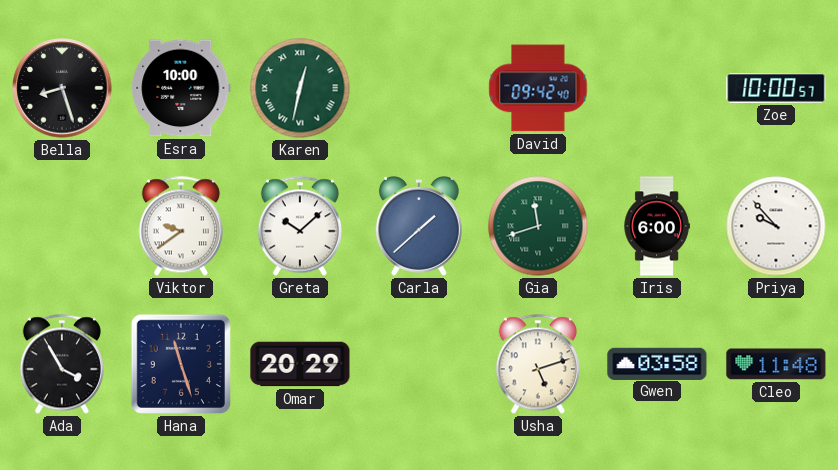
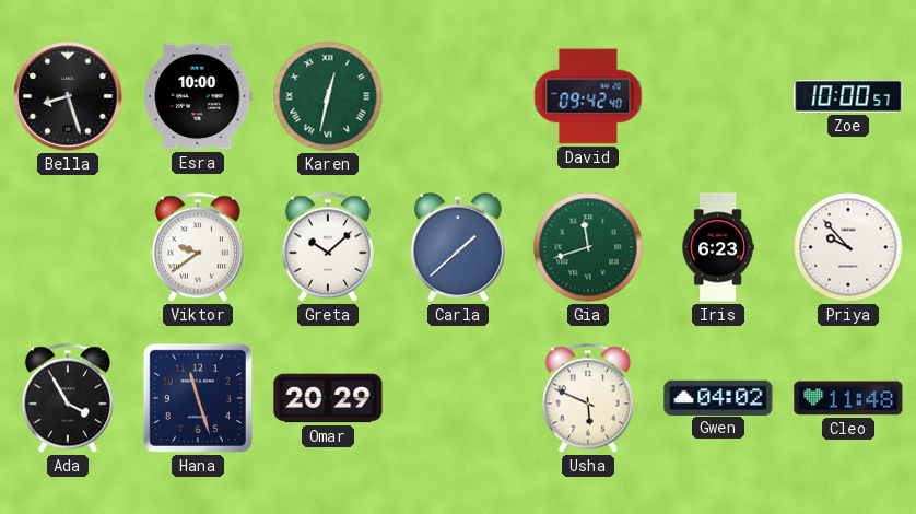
Iris: 6:00 -> 6:23 (718, 247)
Usha: 5:12 -> 5:49 (588, 398)
Gwen: 03:58 -> 04:02 (718, 397)
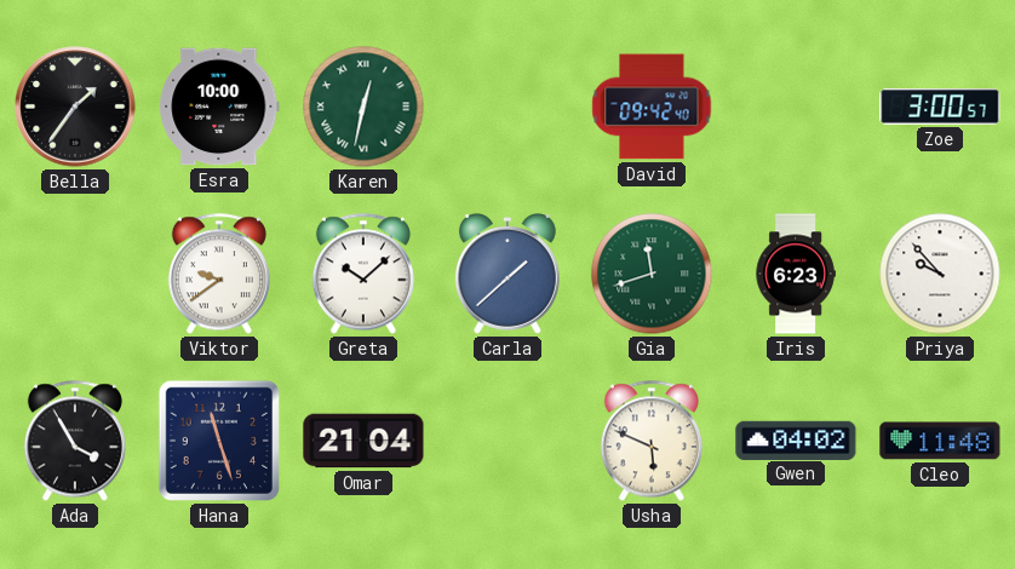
Bella: 8:27 -> 1:36 (75, 107)
Zoe: 10:00 -> 3:00 (940, 108)
Omar: 20:29 -> 21:04 (363, 441)
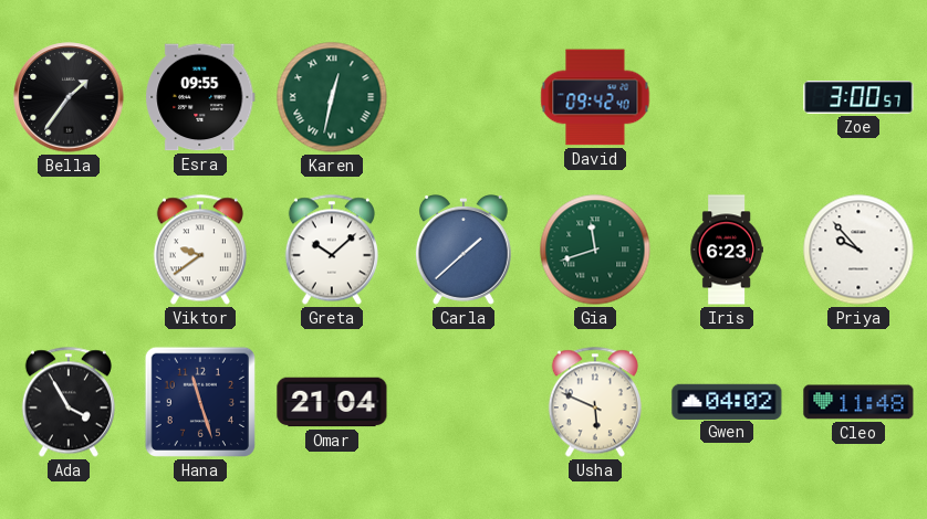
Esra: 10:00 -> 09:55 (200, 97)
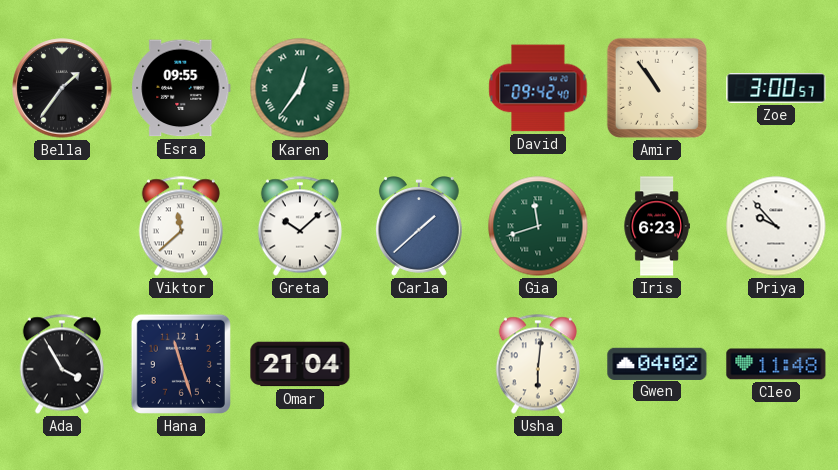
Karen: 12:32 -> 12:36 (300, 88)
Amir: none -> 10:54 (657, 88)
Viktor: 9:39 -> 11:38 (181, 226)
Usha: 5:49 -> 6:01 (538, 364)
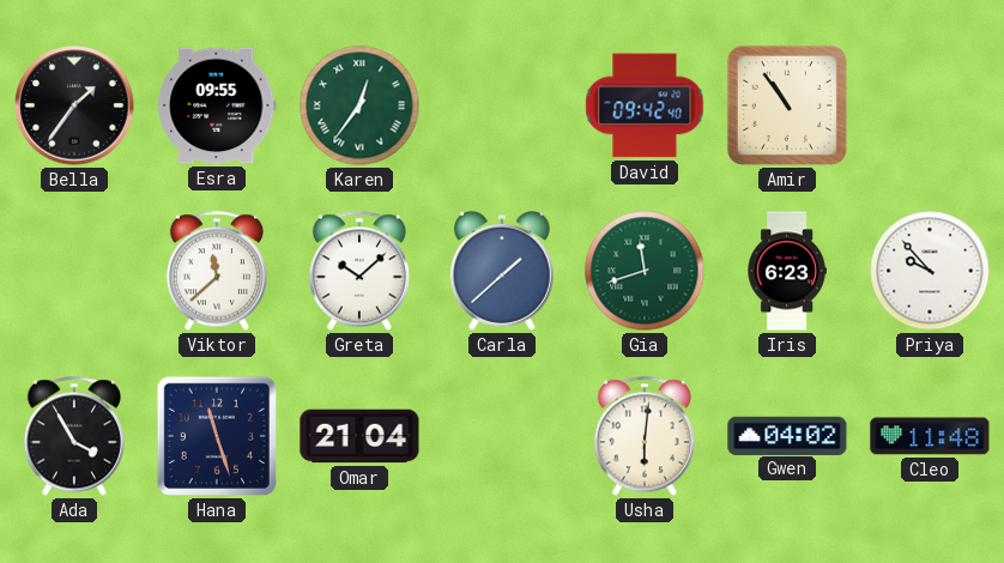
Zoe: 3:00 -> none (776, 89)
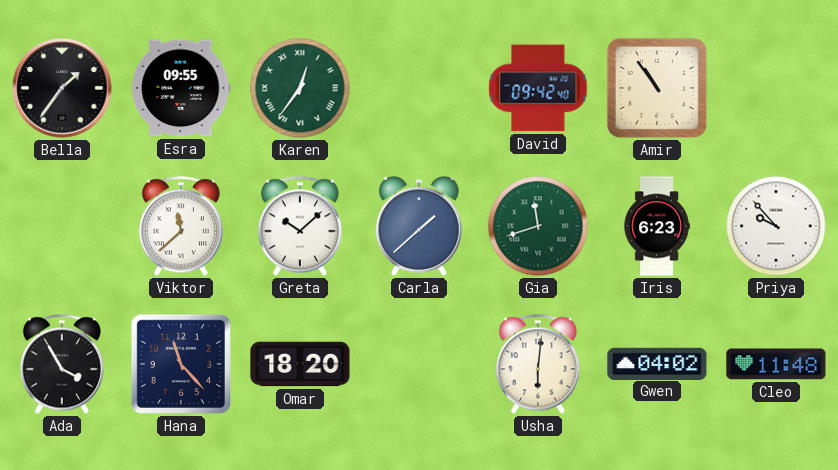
Hana: 11:27 -> 11:23 (181, 364)
Omar: 21:04 -> 18:20 (300, 364)
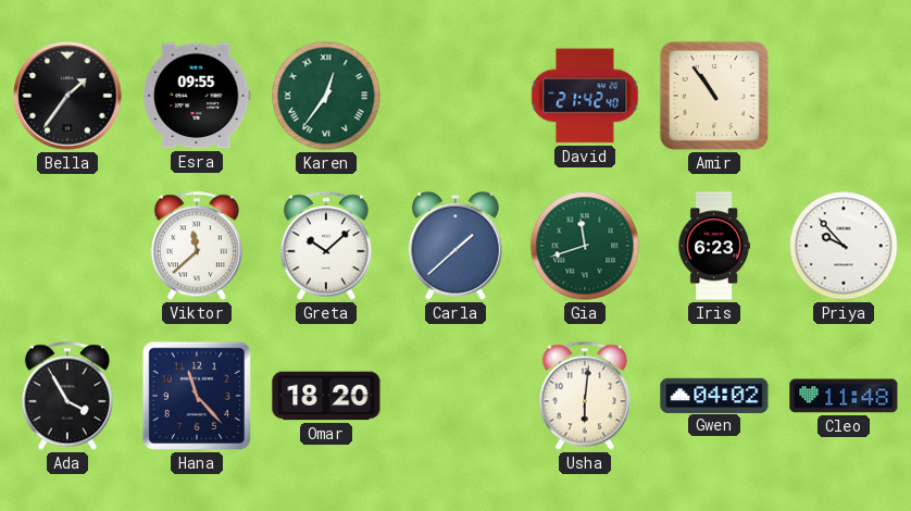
David: 09:42 -> 21:42 (585, 96)
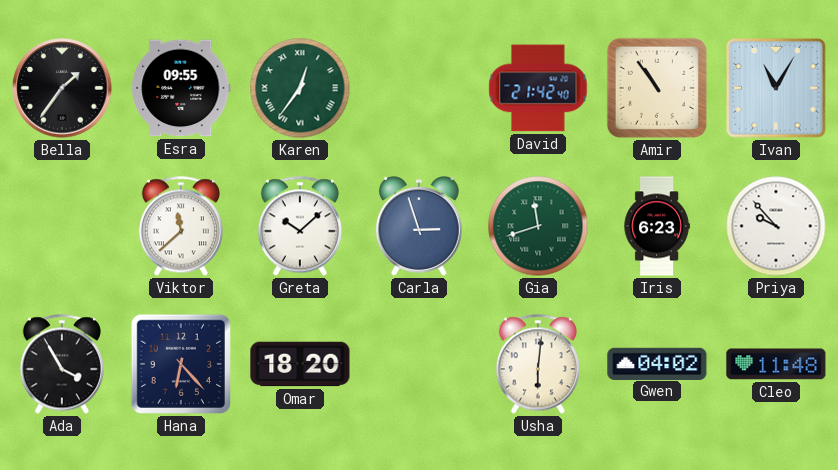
Ivan: none -> 11:05 (776, 88)
Carla: 1:38 -> 2:57 (419, 226)
Hana: 11:23 -> 6:23 (181, 364)
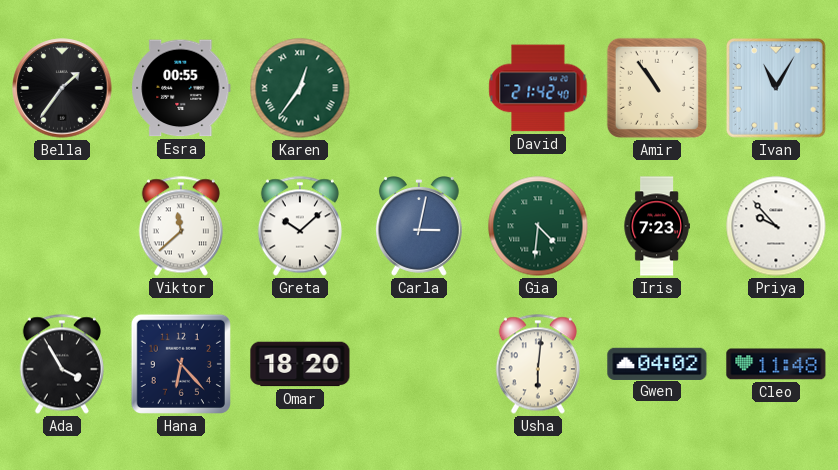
Esra: 09:55 -> 00:55 (181, 88)
Carla: 2:57 -> 3:02 (419, 226)
Gia: 11:42 -> 4:31 (538, 226)
Iris: 6:23 -> 7:23 (657, 226)
